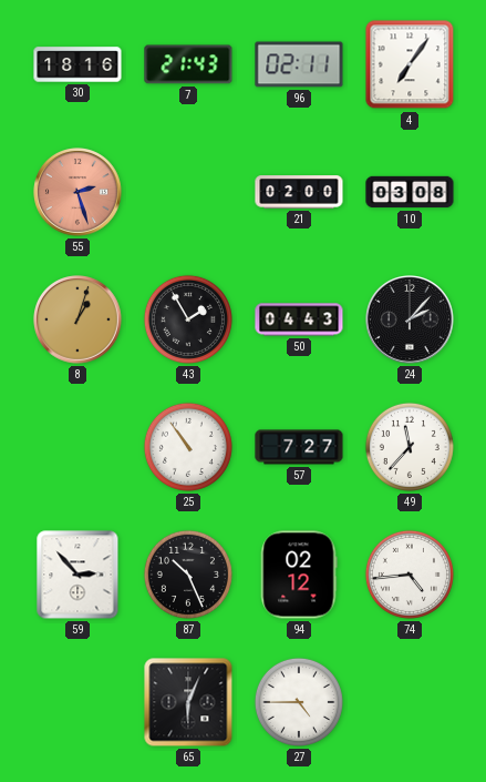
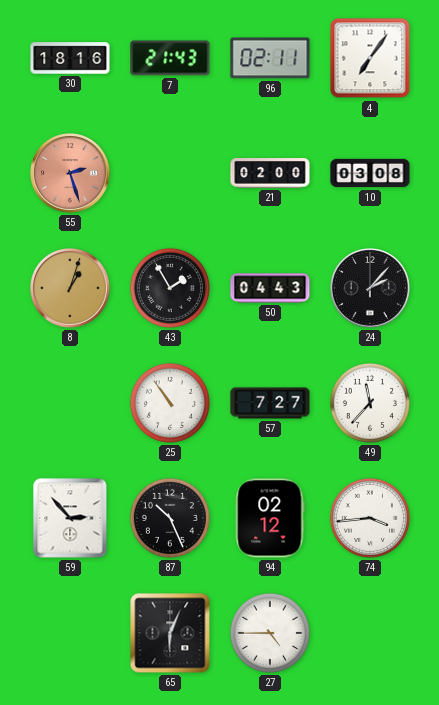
74: 4:44 -> 3:44 (370, 518)
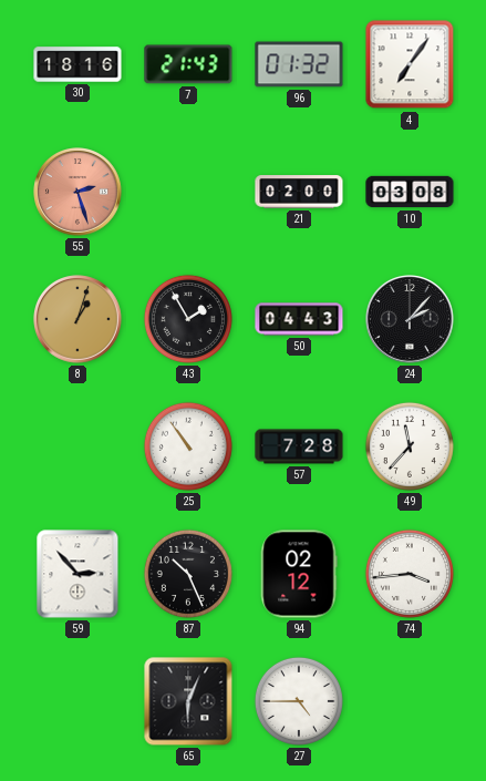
96: 02:11 -> 01:32 (299, 64)
57: 7:27 -> 7:28 (299, 446)
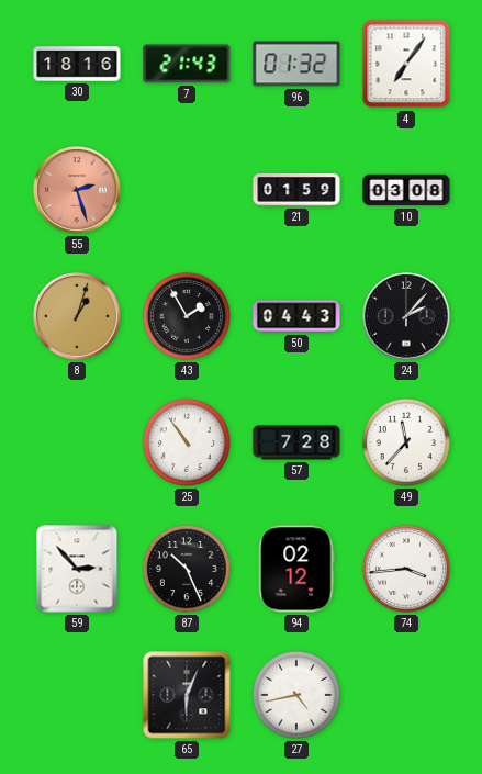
21: 02:00 -> 01:59 (296, 190)
27: 4:45 -> 4:43 (296, 695)
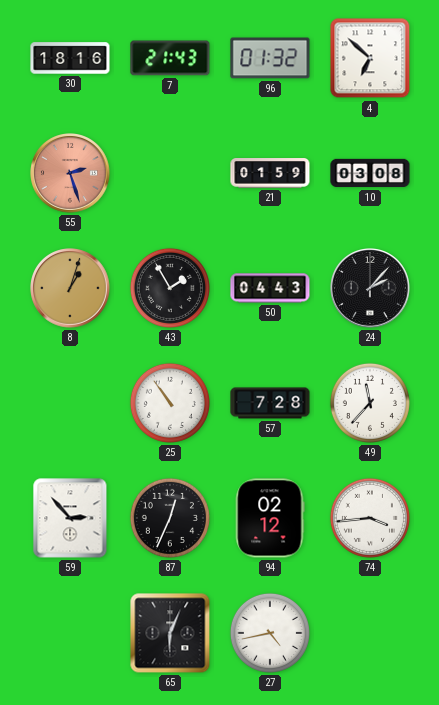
4: 7:06 -> 6:52 (370, 58)
87: 10:26 -> 12:34 (170, 518)
